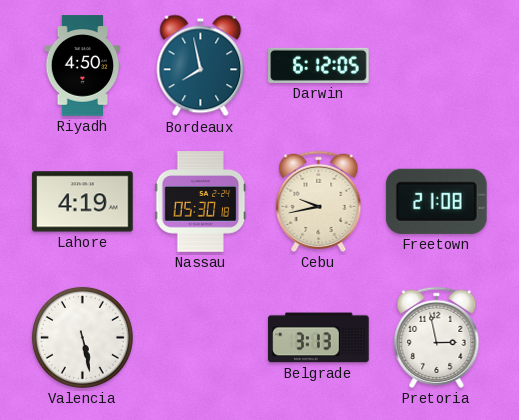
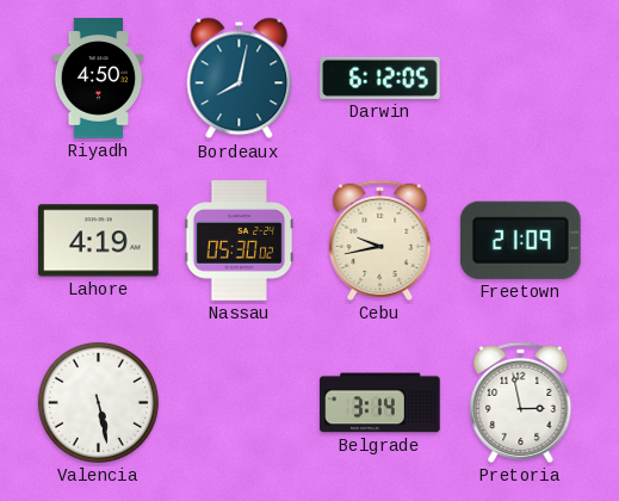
Bordeaux: 7:58 -> 8:02 (240, 79)
Nassau: 05:30:18 -> 05:30:02 (240, 241)
Freetown: 21:08 -> 21:09 (520, 240)
Belgrade: 3:13 -> 3:14 (380, 403)
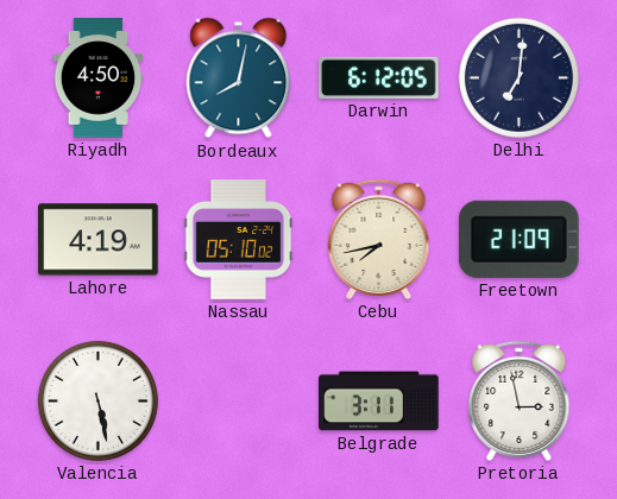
Delhi: none -> 7:01 (518, 77)
Nassau: 05:30 -> 05:10 (239, 240)
Cebu: 9:43 -> 7:43 (379, 239)
Belgrade: 3:14 -> 3:11 (379, 402)
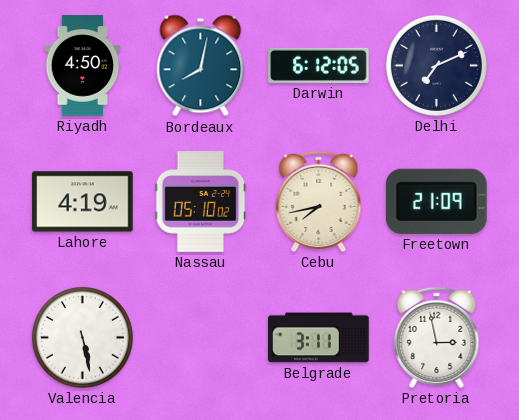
Delhi: 7:01 -> 7:11 (436, 65)
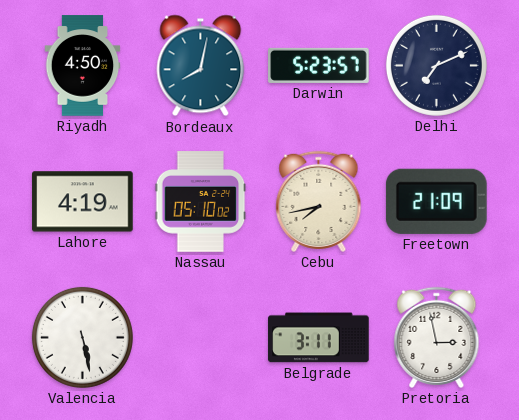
Darwin: 6:12 -> 5:23 (319, 65)
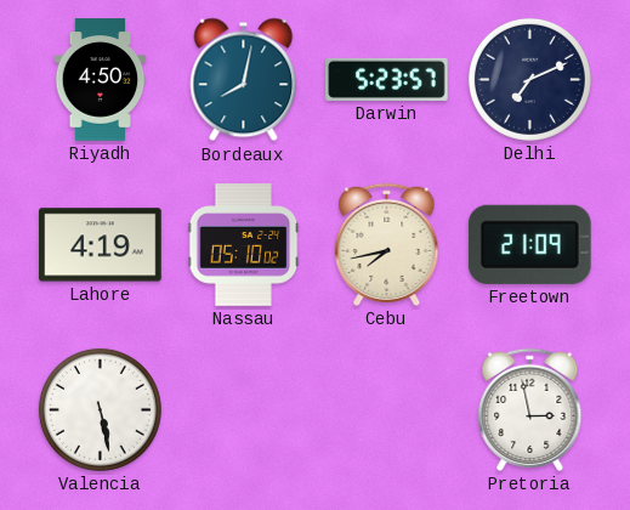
Belgrade: 3:11 -> none (319, 338)
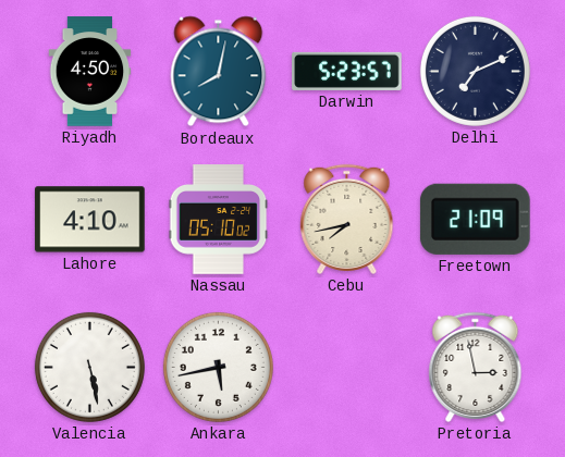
Lahore: 4:19 -> 4:10 (90, 220)
Ankara: none -> 5:43 (218, 367)
